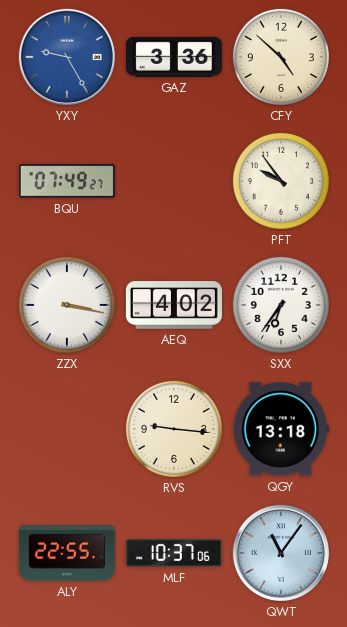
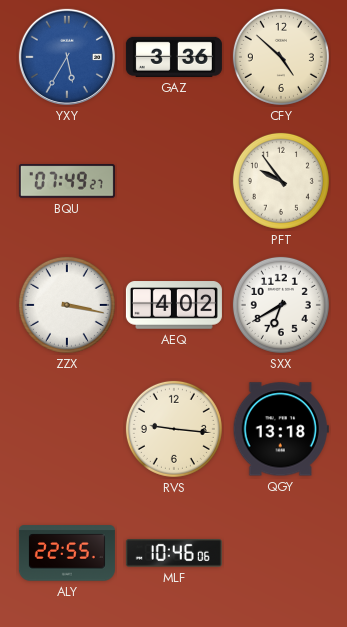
YXY: 9:25 -> 5:35 (67, 57)
SXX: 6:36 -> 6:40 (281, 305)
MLF: 10:37 -> 10:46 (174, 554)
QWT: 11:06 -> none (281, 553)
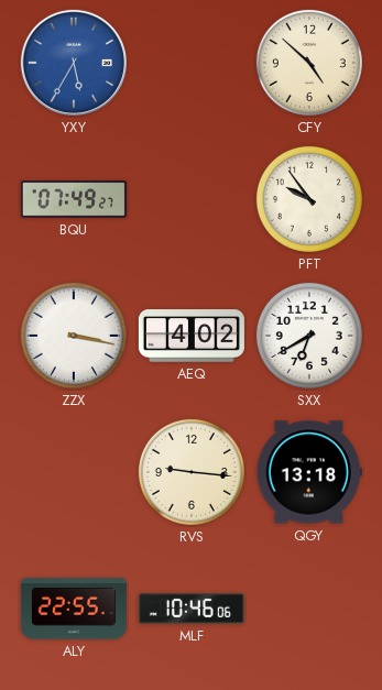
GAZ: 3:36 -> none (174, 57)
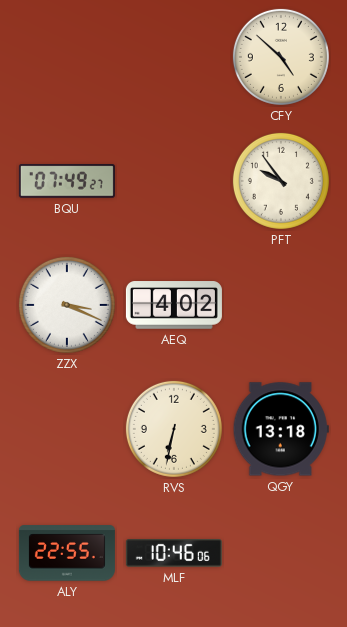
YXY: 5:35 -> none (74, 63)
ZZX: 3:17 -> 3:19 (67, 305)
SXX: 6:40 -> none (309, 336)
RVS: 9:16 -> 6:32 (174, 429)
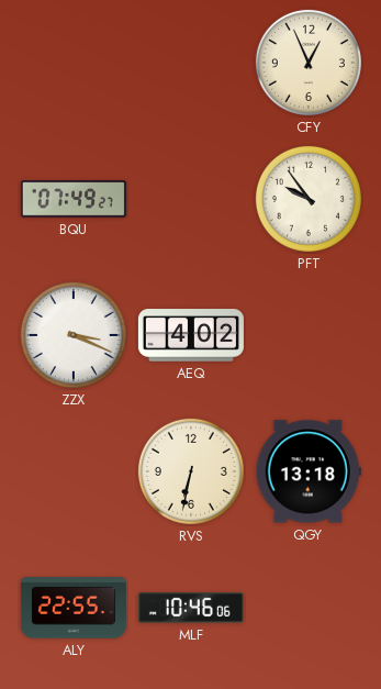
CFY: 4:52 -> 12:56 (309, 63)
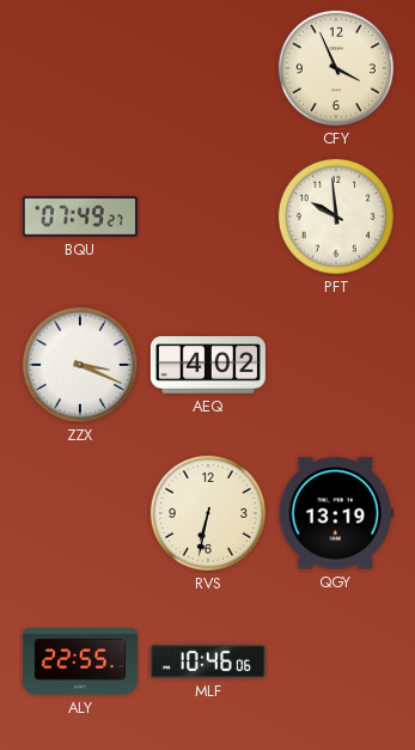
CFY: 12:56 -> 3:56 (336, 68)
PFT: 9:54 -> 9:59 (336, 217)
QGY: 13:18 -> 13:19 (336, 513)
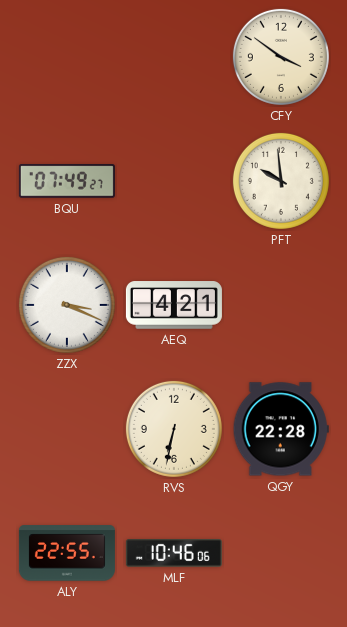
CFY: 3:56 -> 3:51 (281, 57)
AEQ: 4:02 -> 4:21 (174, 305)
QGY: 13:19 -> 22:28 (281, 429)
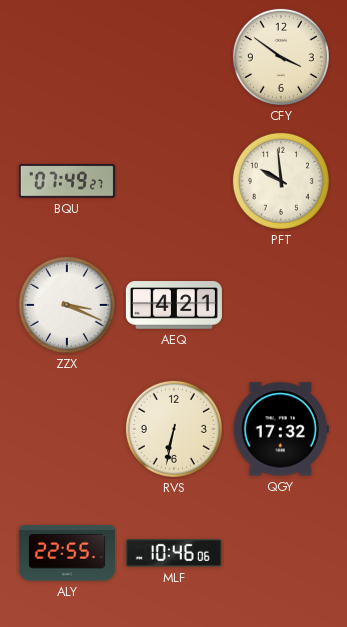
QGY: 22:28 -> 17:32 (281, 429)
